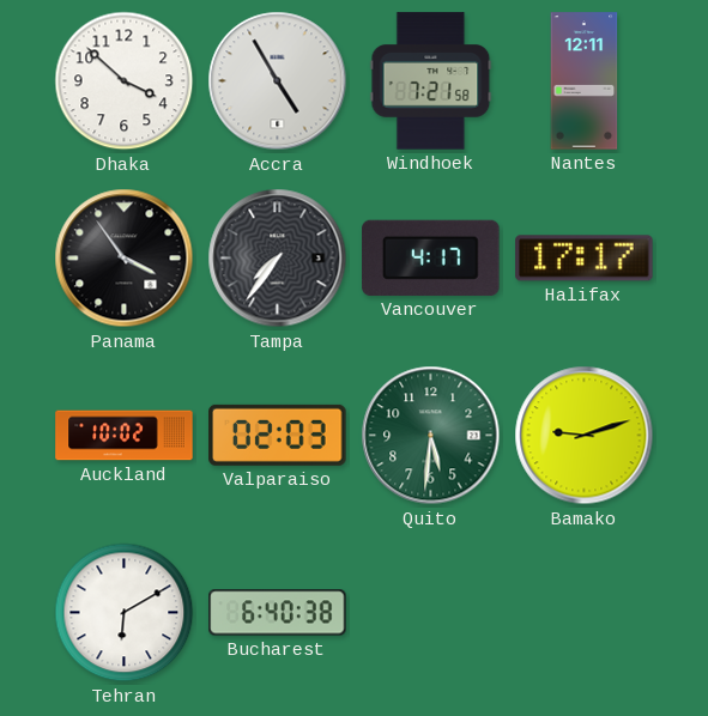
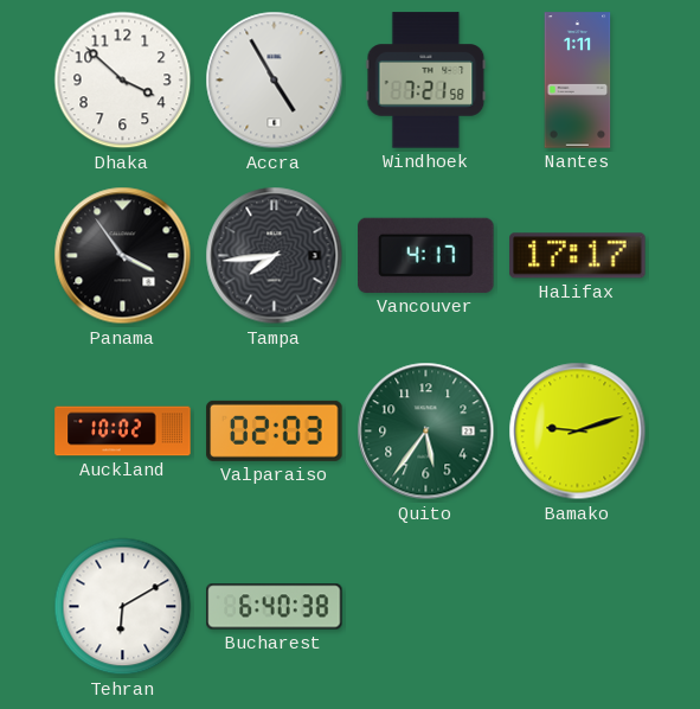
Nantes: 12:11 -> 1:11 (578, 81)
Tampa: 7:36 -> 7:44 (275, 256)
Quito: 5:31 -> 5:36 (426, 432)
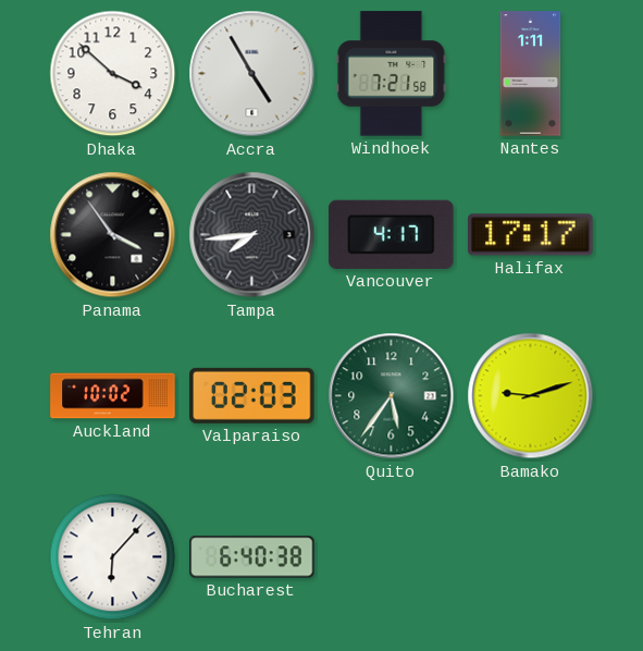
Tehran: 6:10 -> 6:07 (113, 557)
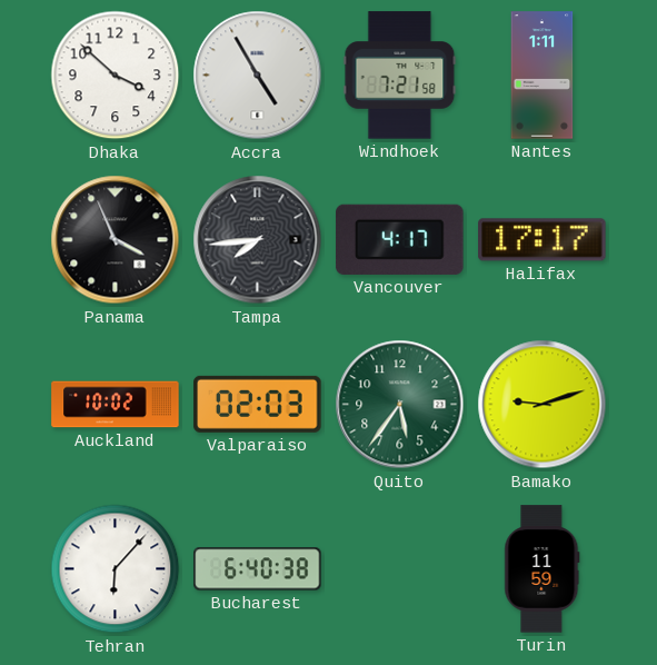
Panama: 3:54 -> 3:56 (116, 240)
Turin: none -> 11:59 (542, 569)
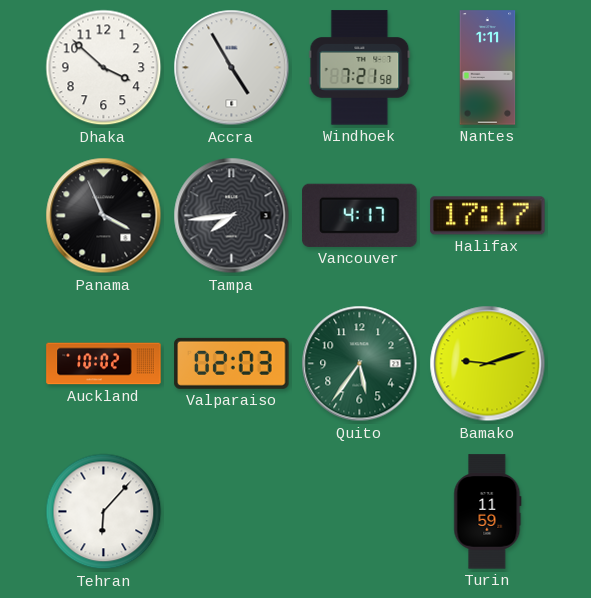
Bucharest: 6:40 -> none (258, 569)
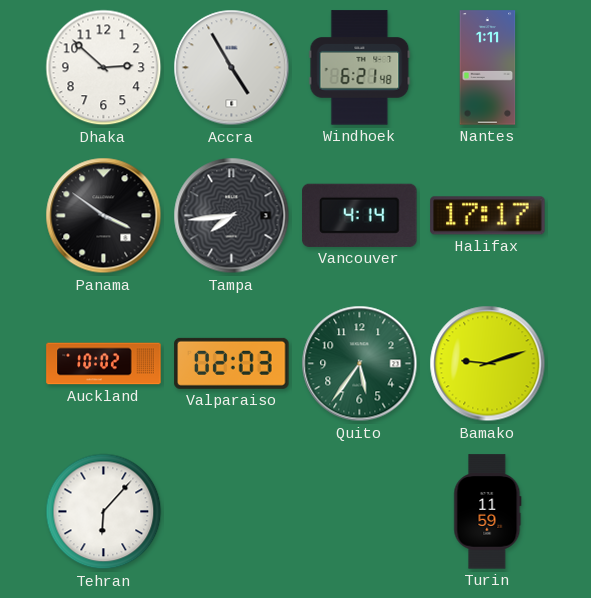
Dhaka: 3:52 -> 2:52 (104, 68)
Windhoek: 7:21 -> 6:21 (360, 68)
Panama: 3:56 -> 3:51 (104, 216)
Vancouver: 4:17 -> 4:14 (360, 215)
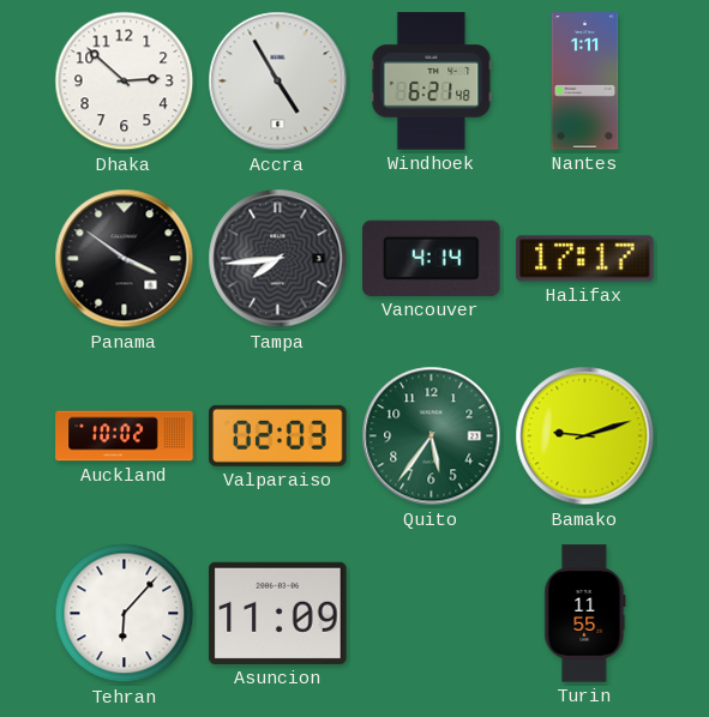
Asuncion: none -> 11:09 (278, 613)
Turin: 11:59 -> 11:55 (585, 614)
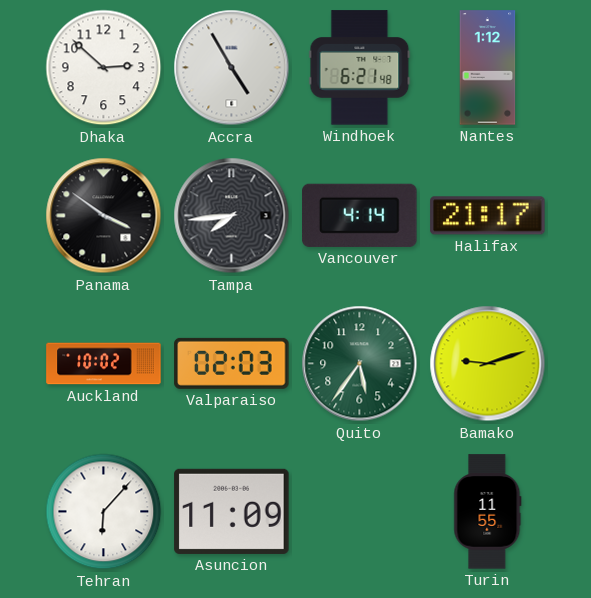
Nantes: 1:11 -> 1:12 (488, 68)
Halifax: 17:17 -> 21:17 (488, 216)
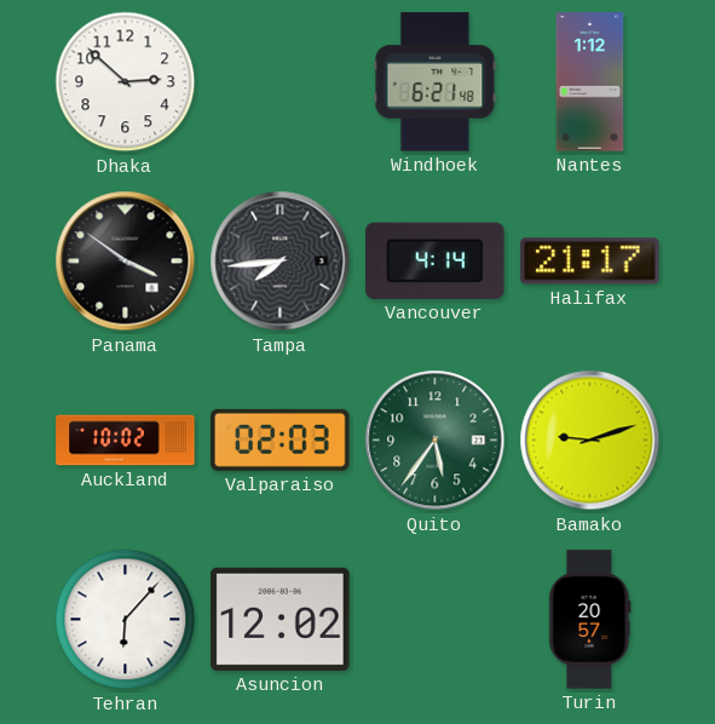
Accra: 4:55 -> none (232, 68)
Asuncion: 11:09 -> 12:02 (281, 619)
Turin: 11:55 -> 20:57 (590, 620)
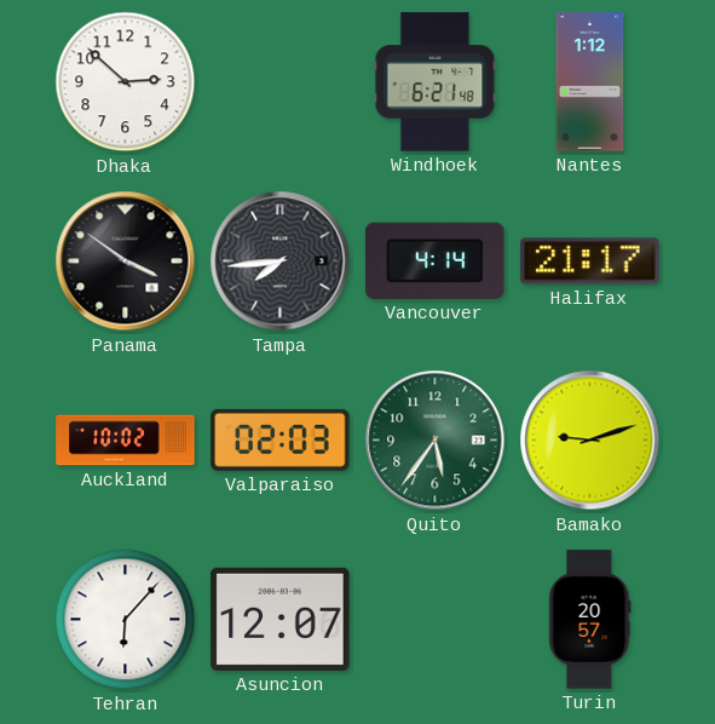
Asuncion: 12:02 -> 12:07 (281, 619)
